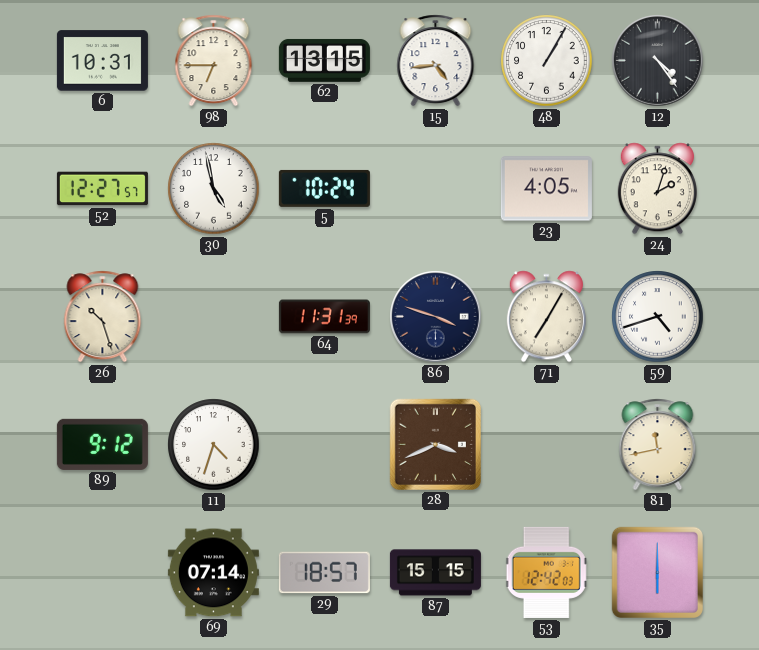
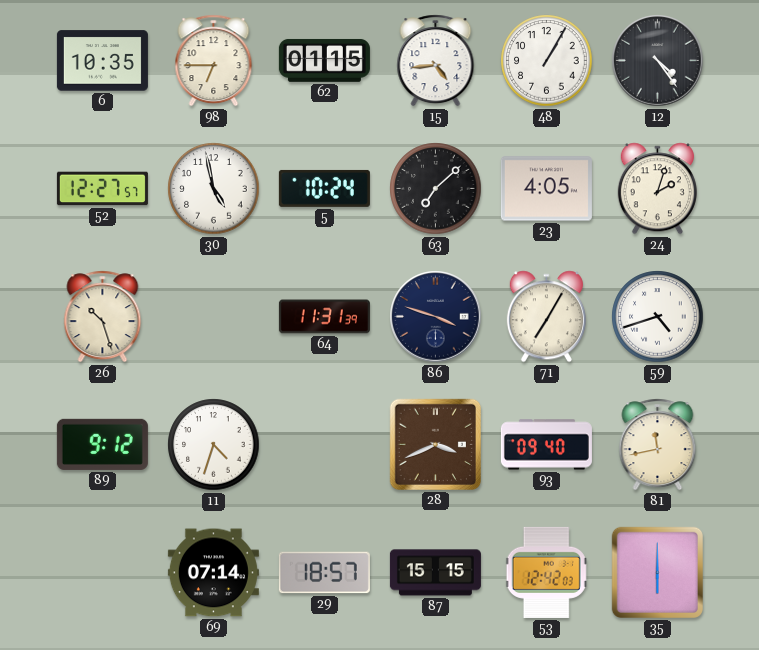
6: 10:31 -> 10:35 (102, 61)
62: 13:15 -> 01:15 (324, 61)
63: none -> 7:08 (436, 189)
93: none -> 09:40 (546, 445)
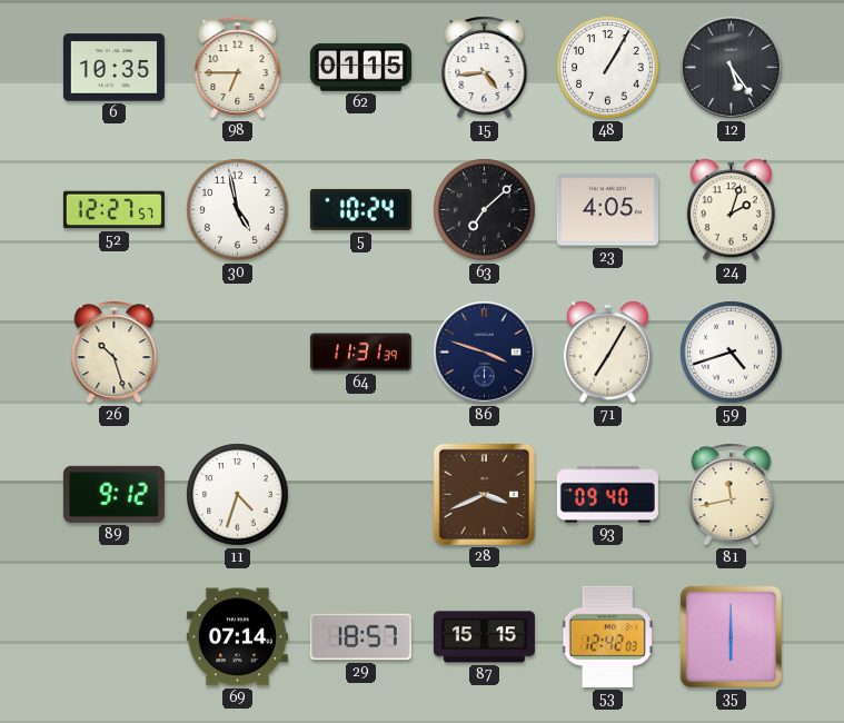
12: 4:24 -> 5:24 (732, 68)
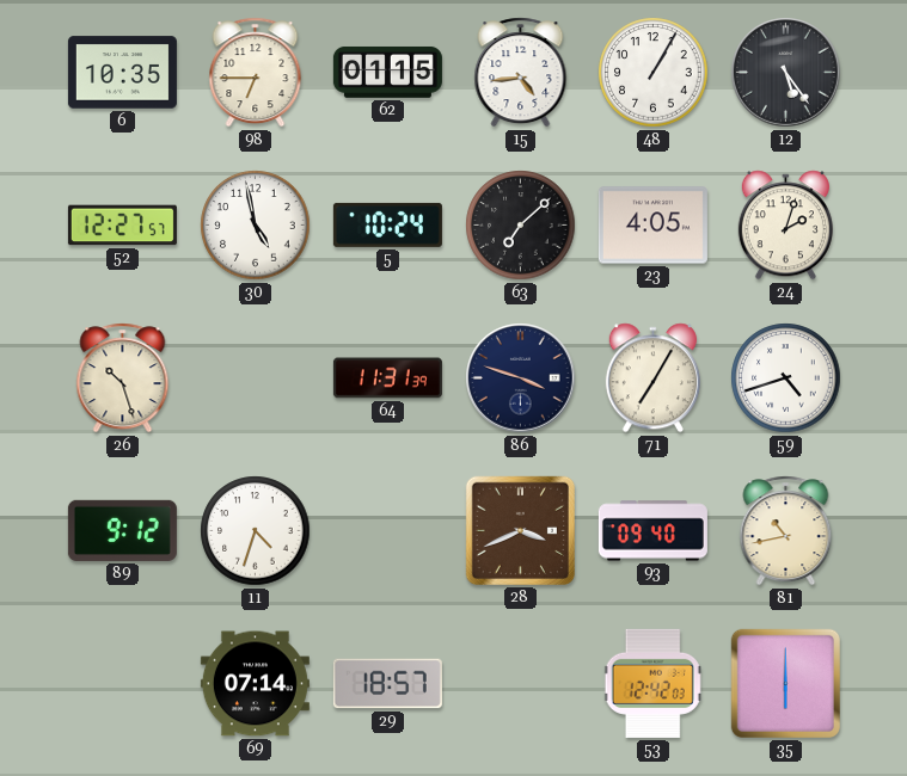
81: 11:43 -> 10:43 (786, 531)
87: 15:15 -> none (484, 637)
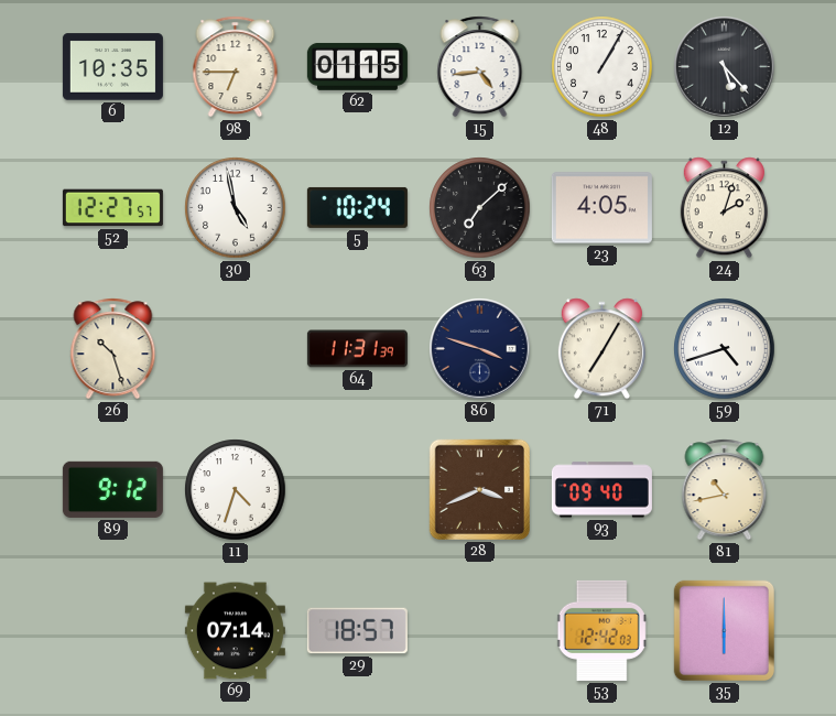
12: 5:24 -> 5:23 (725, 67)
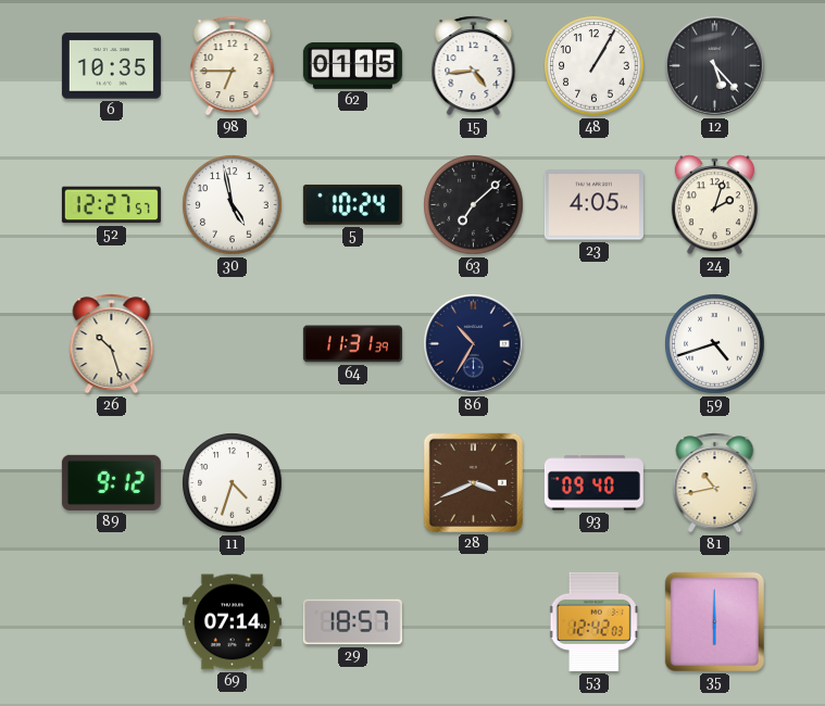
86: 3:48 -> 10:35 (474, 344)
71: 7:05 -> none (601, 349)
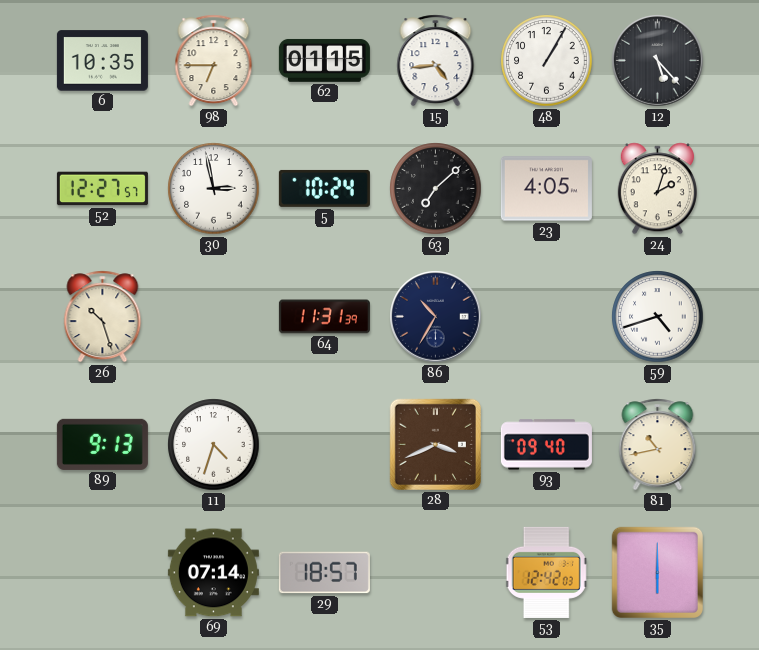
30: 4:58 -> 2:58 (214, 189)
89: 9:12 -> 9:13 (102, 444)
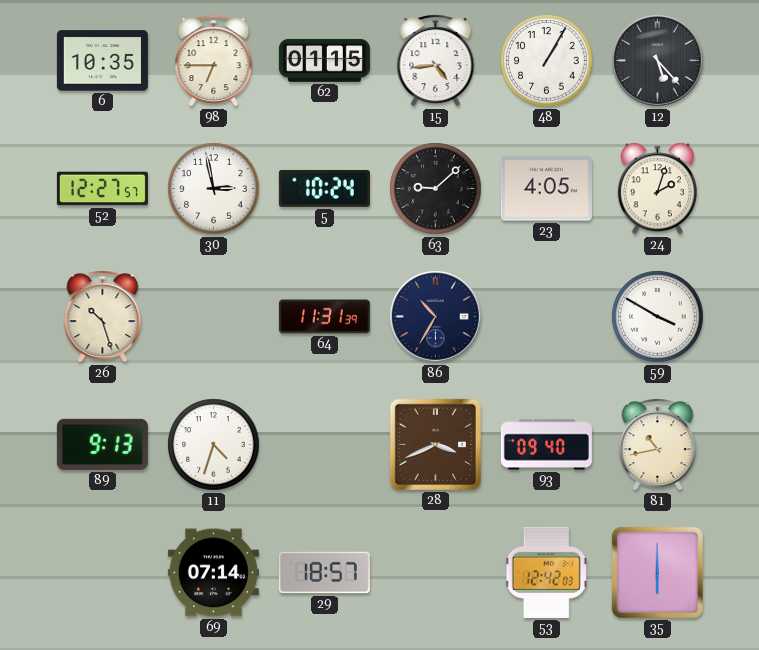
63: 7:08 -> 9:08 (436, 189)
59: 4:42 -> 3:50 (658, 317)
